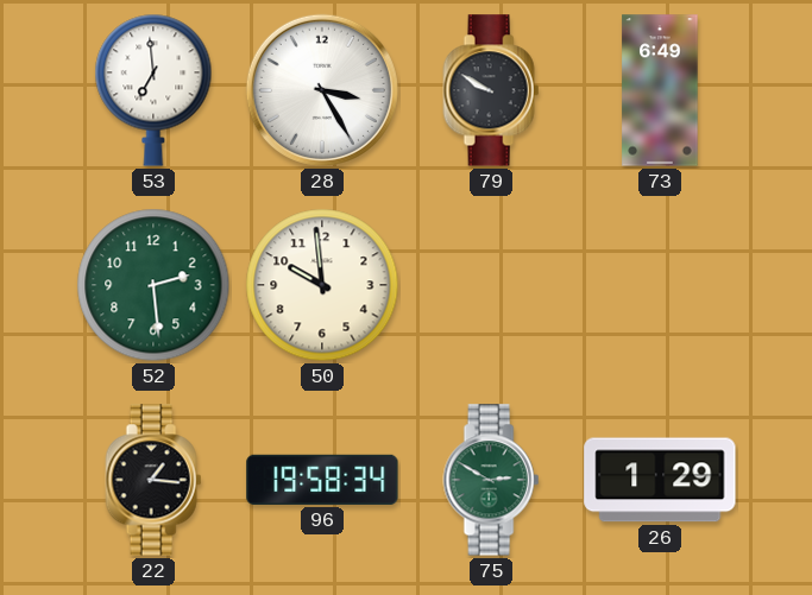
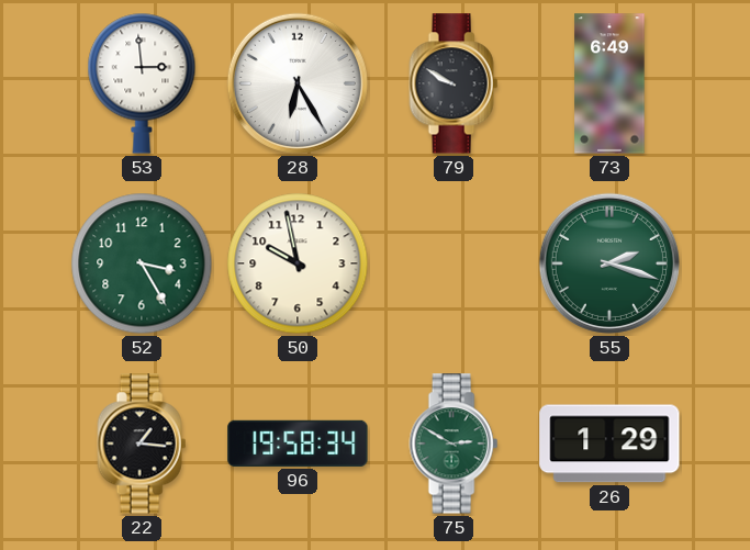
53: 6:59 -> 2:59 (142, 83)
28: 3:25 -> 6:25 (298, 83)
52: 2:29 -> 3:25 (142, 263)
50: 9:59 -> 9:58 (298, 263)
55: none -> 2:18 (609, 263)
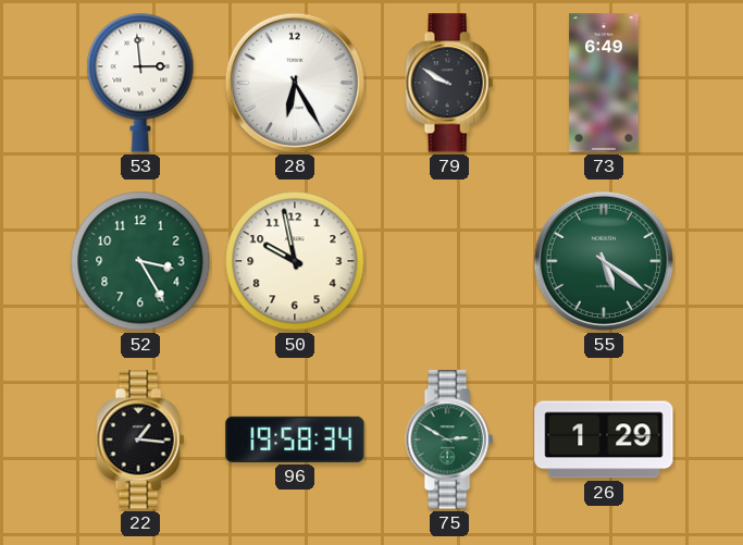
55: 2:18 -> 5:21 (604, 261)
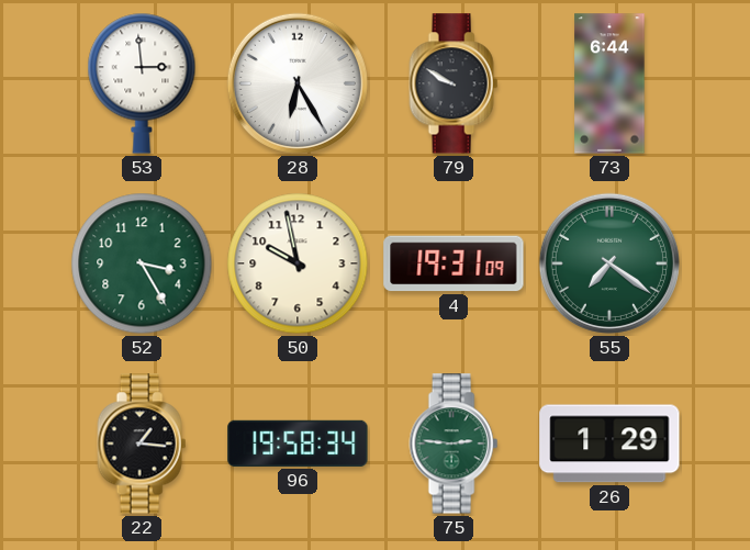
73: 6:49 -> 6:44 (609, 83)
4: none -> 19:31 (454, 263)
55: 5:21 -> 7:21 (609, 263)
75: 2:50 -> 2:46 (454, 444)
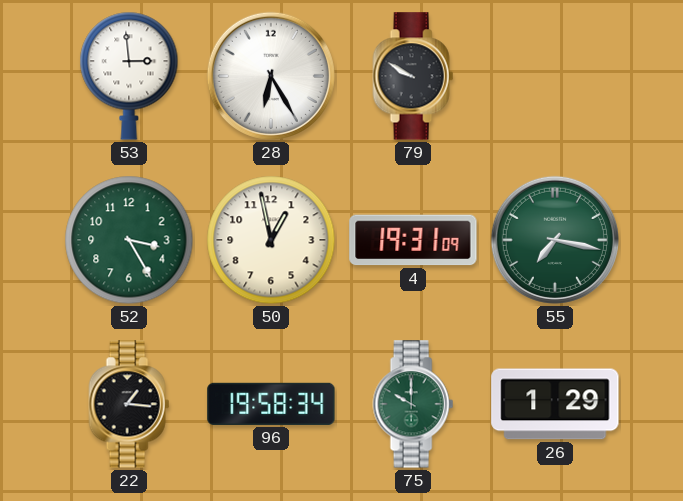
73: 6:44 -> none (609, 83)
50: 9:58 -> 12:58 (271, 240)
55: 7:21 -> 7:17 (555, 240)
75: 2:46 -> 10:00 (413, 404)
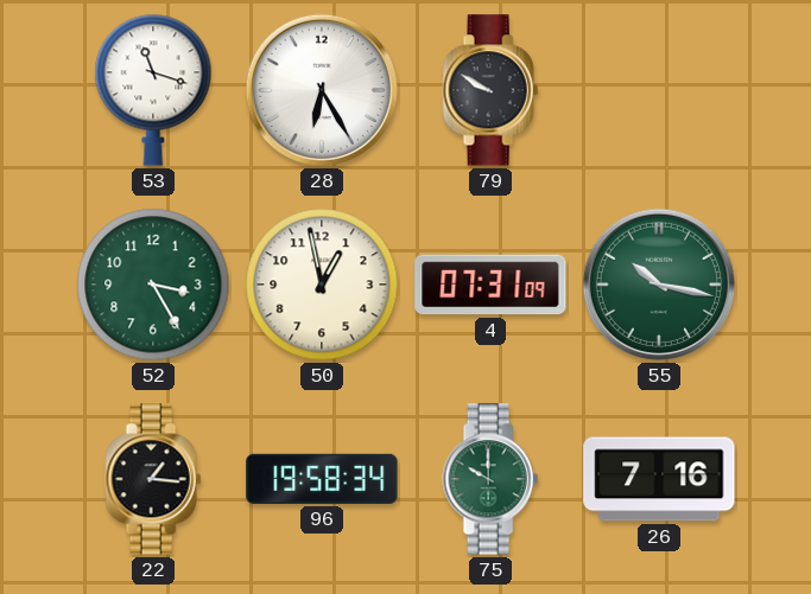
53: 2:59 -> 11:18 (153, 90)
4: 19:31 -> 07:31 (490, 285)
55: 7:17 -> 10:17 (659, 285)
26: 1:29 -> 7:16 (659, 479)
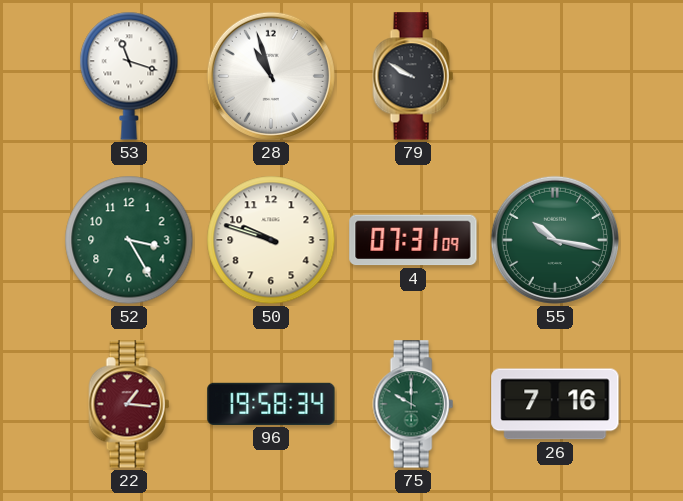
28: 6:25 -> 10:57 (271, 76)
50: 12:58 -> 9:48 (271, 240)
22 dial: black -> burgundy (129, 404)
